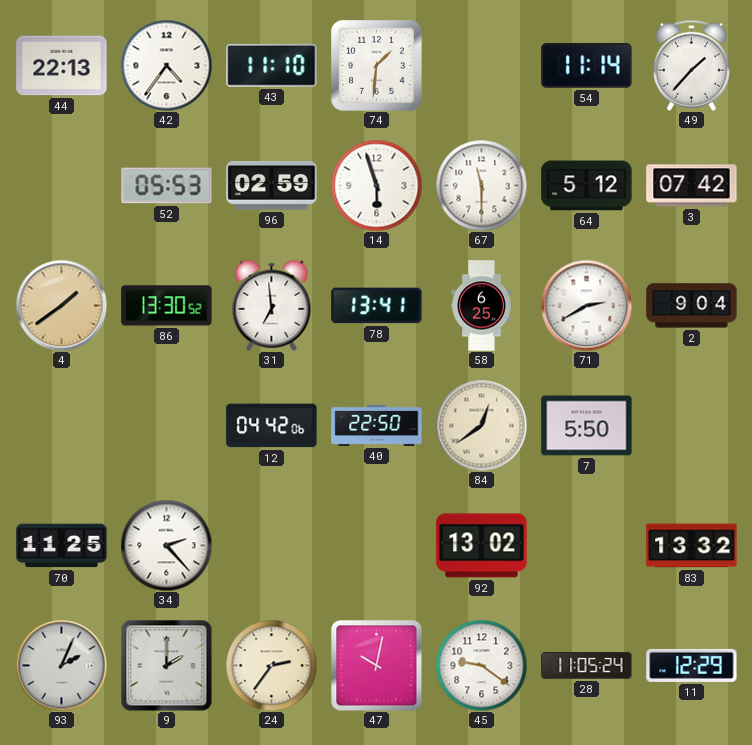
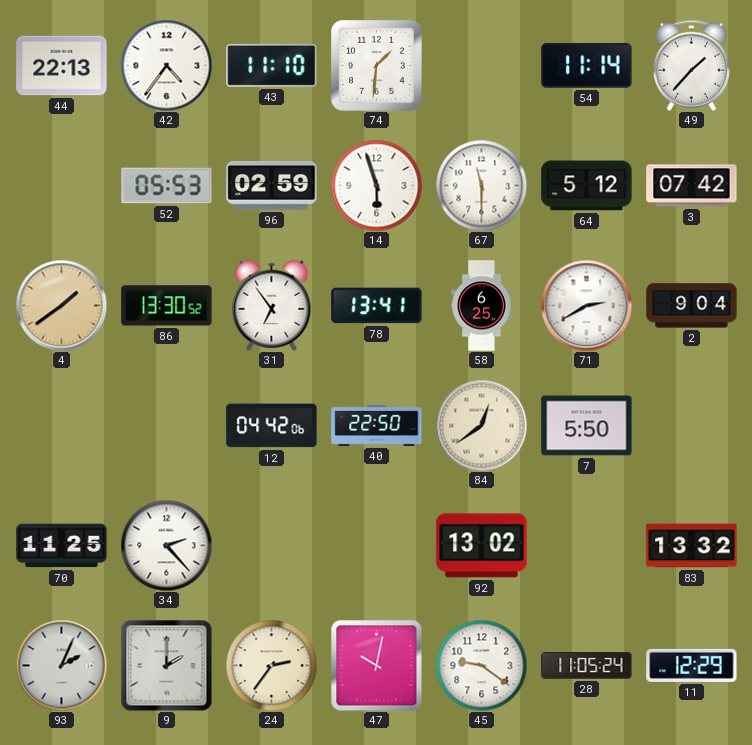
31: 6:59 -> 6:54 (272, 305)
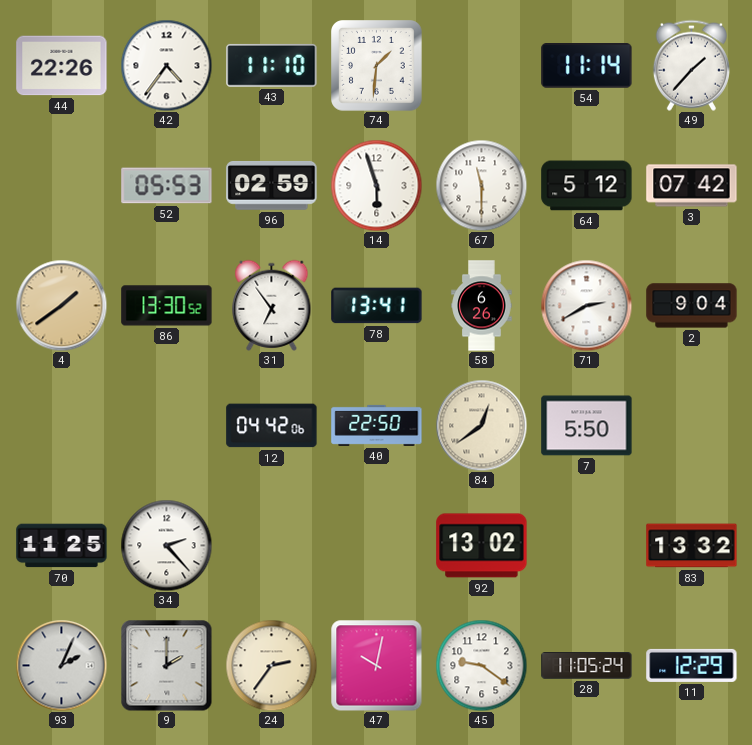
44: 22:13 -> 22:26 (62, 66)
58: 6:25 -> 6:26 (482, 306)
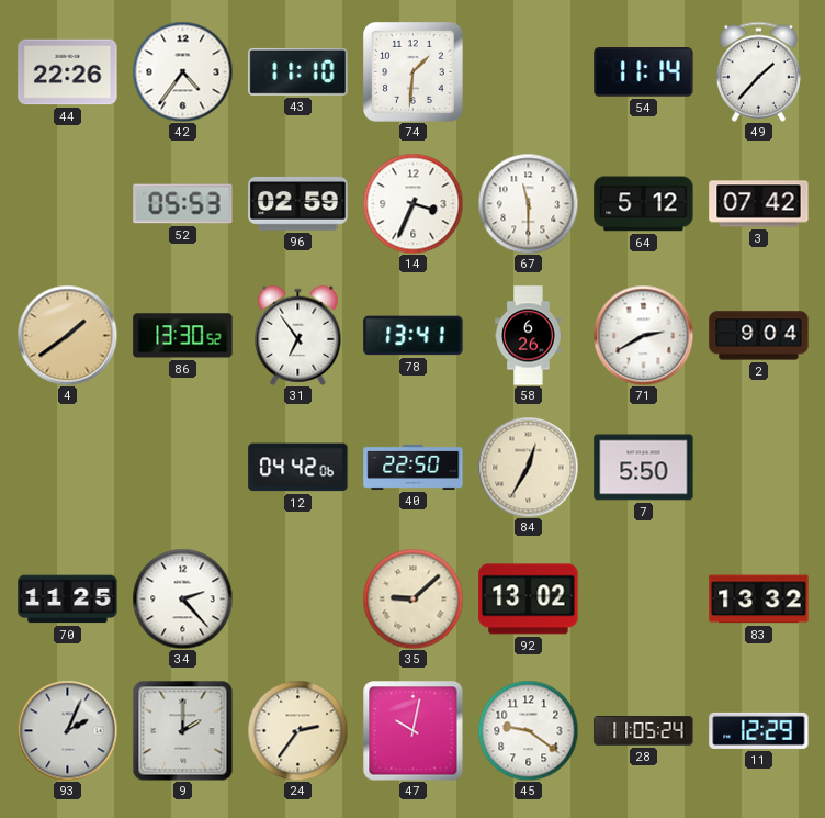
14: 5:57 -> 3:34 (412, 203)
84: 12:39 -> 12:35 (528, 467)
35: none -> 9:08 (412, 598)
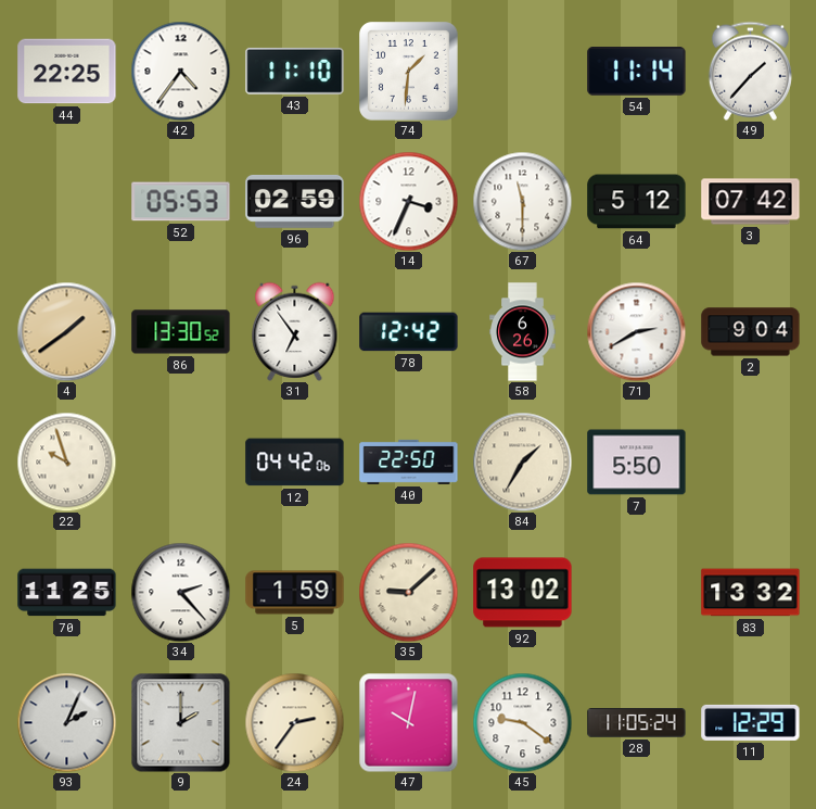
44: 22:26 -> 22:25 (67, 72)
78: 13:41 -> 12:42 (409, 332)
22: none -> 9:57 (66, 462)
84: 12:35 -> 1:35 (522, 462)
5: none -> 1:59 (295, 593)
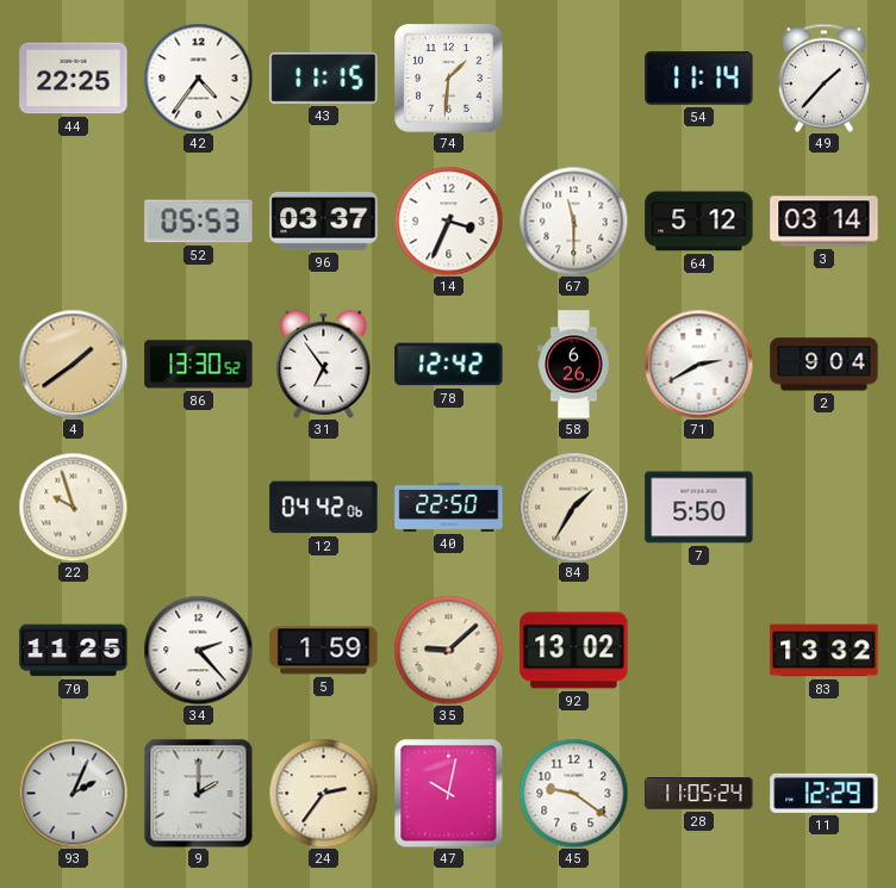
43: 11:10 -> 11:15 (324, 77)
96: 02:59 -> 03:37 (324, 221)
3: 07:42 -> 03:14 (825, 222)
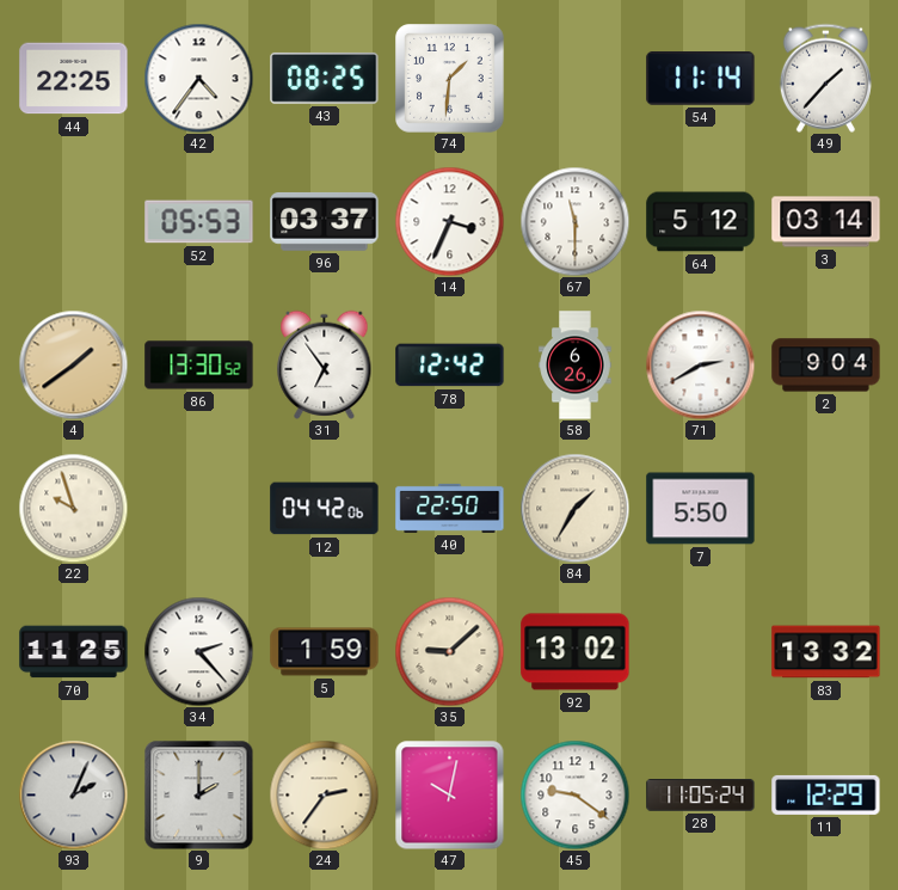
43: 11:15 -> 08:25 (325, 78)
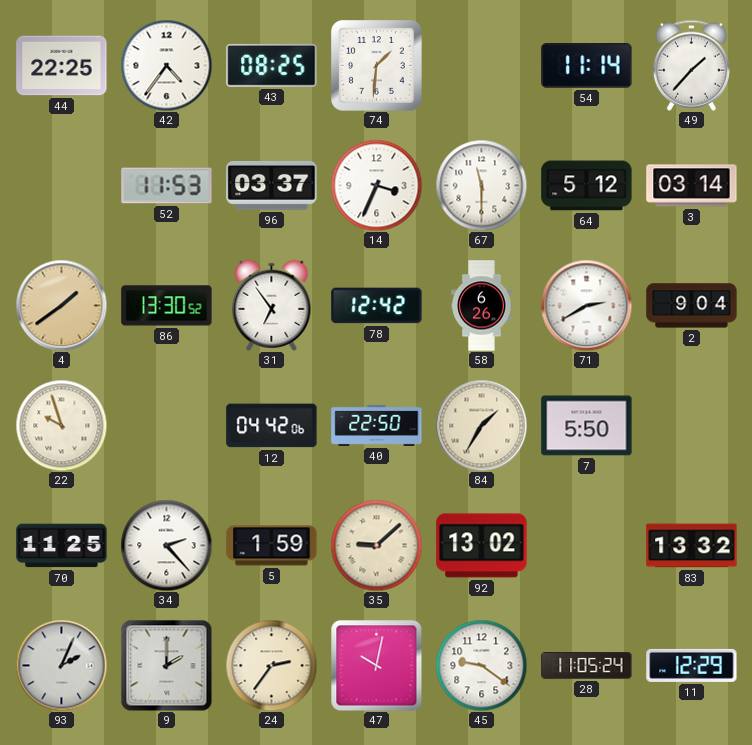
52: 05:53 -> 11:53 (167, 186)
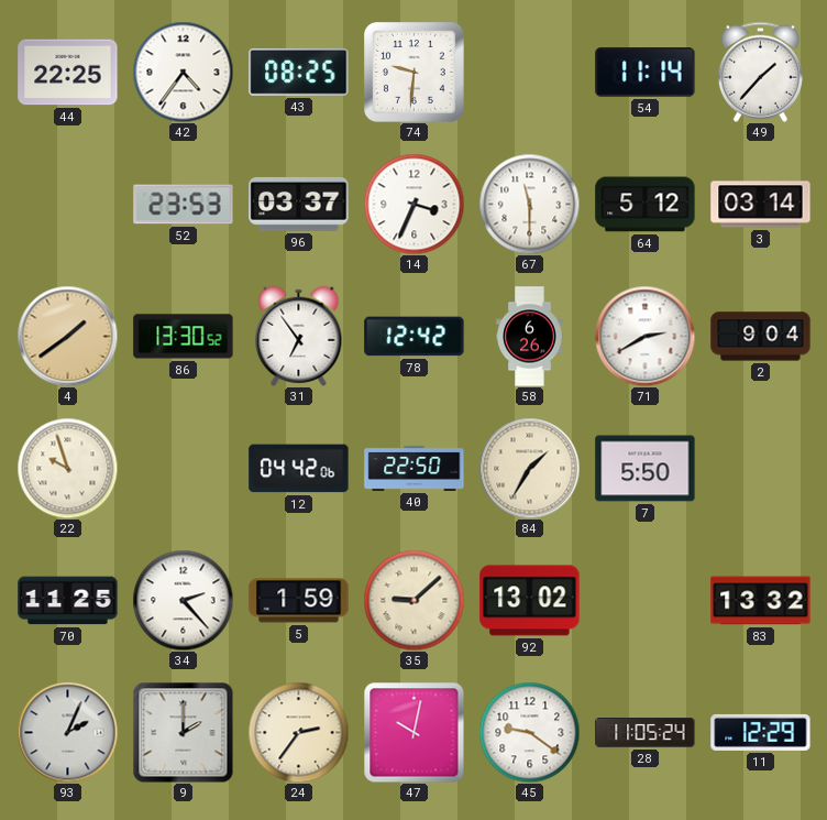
74: 1:31 -> 9:31 (415, 73)
52: 11:53 -> 23:53 (184, 205)
